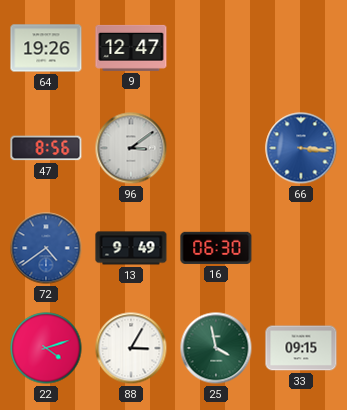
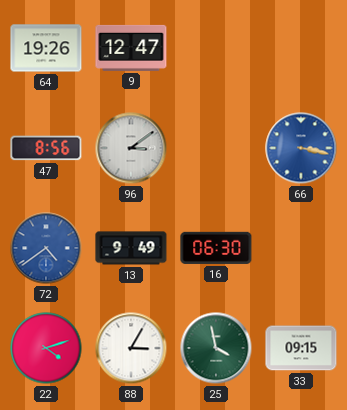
66: 3:16 -> 3:17 (301, 148)
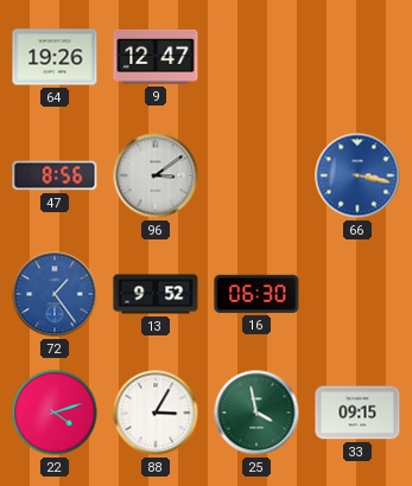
72: 4:39 -> 1:24 (55, 294)
13: 9:49 -> 9:52 (156, 294)
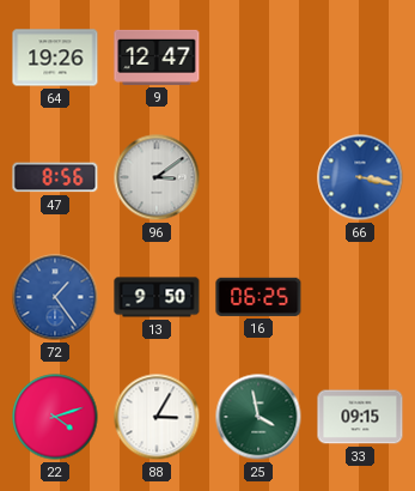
13: 9:52 -> 9:50 (157, 297)
16: 06:30 -> 06:25 (258, 297)
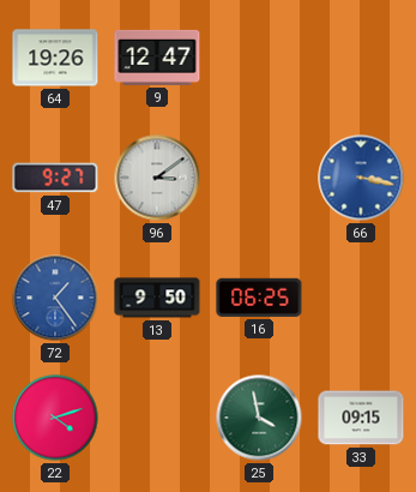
47: 8:56 -> 9:27 (55, 178)
88: 3:05 -> none (157, 417)
